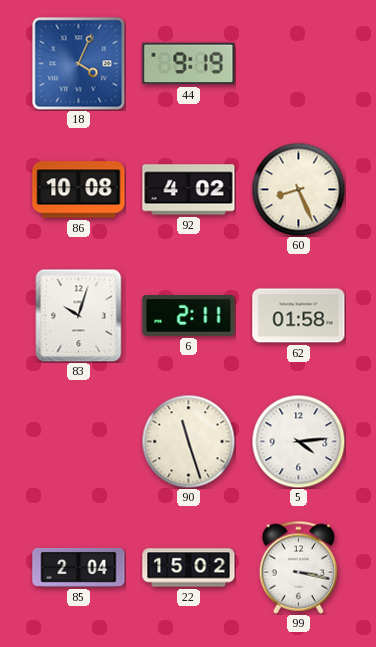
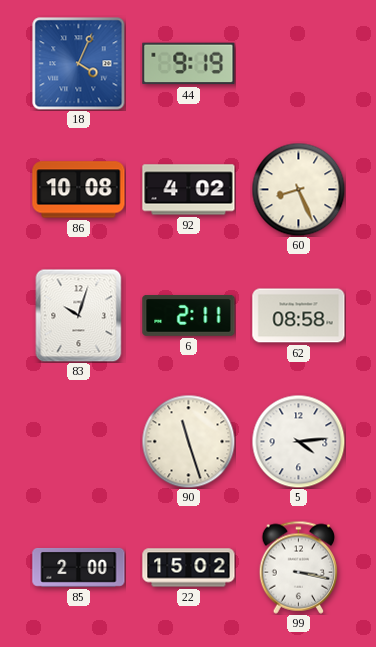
62: 01:58 -> 08:58 (299, 316)
85: 2:04 -> 2:00 (79, 568)
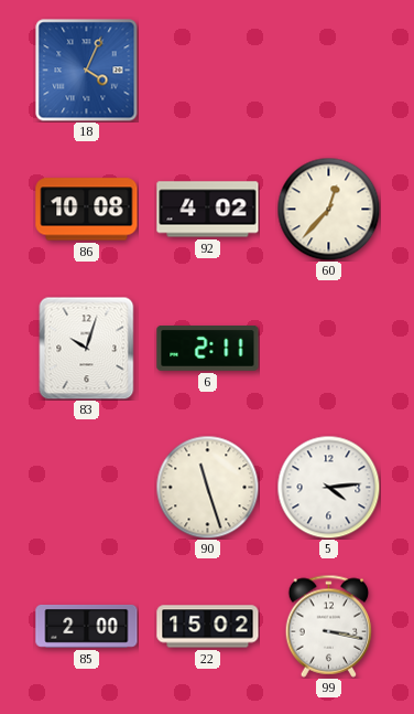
44: 9:19 -> none (189, 64)
60: 8:26 -> 12:37 (328, 209)
62: 08:58 -> none (299, 316)
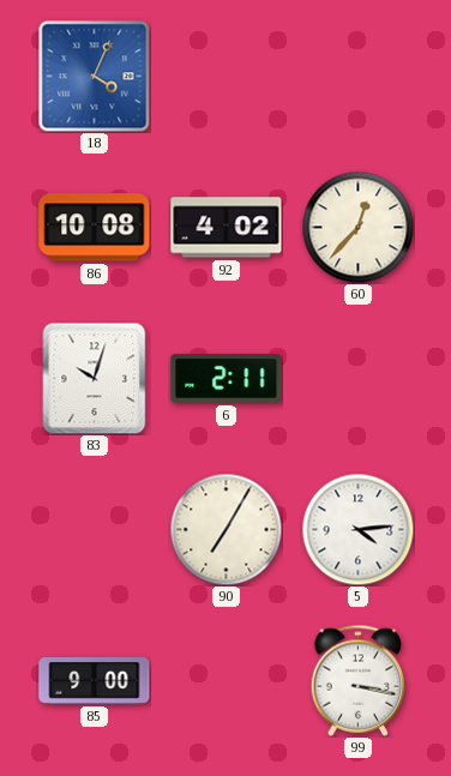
90: 11:27 -> 7:05 (225, 529)
85: 2:00 -> 9:00 (95, 681)
22: 15:02 -> none (208, 627)
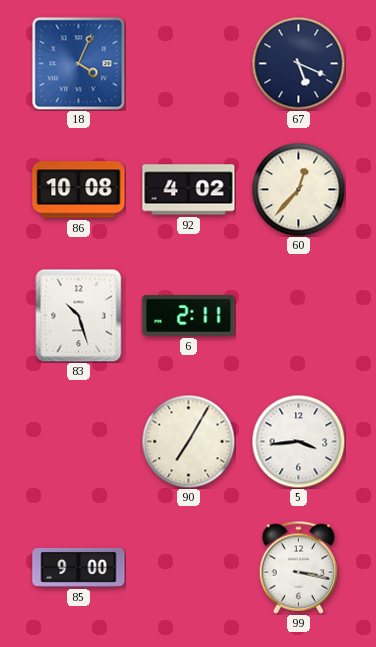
67: none -> 5:19 (298, 63)
83: 10:03 -> 10:27 (79, 315)
5: 4:14 -> 3:44 (298, 441)
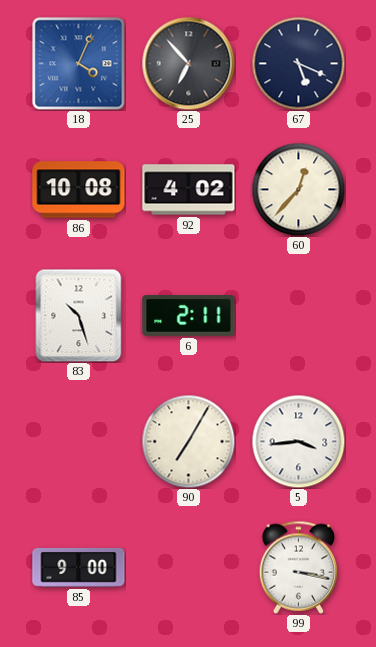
25: none -> 6:53 (188, 63)
